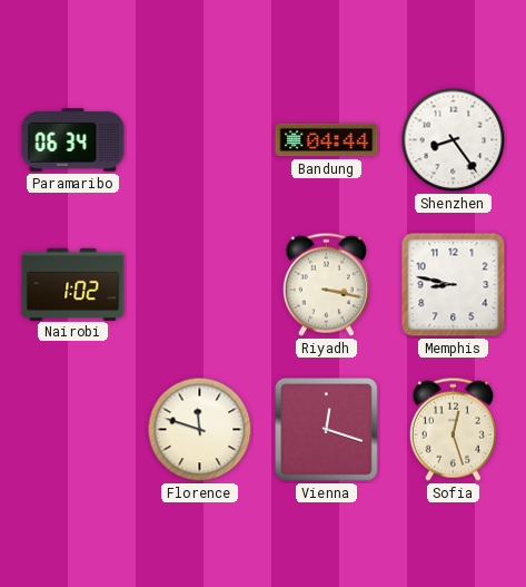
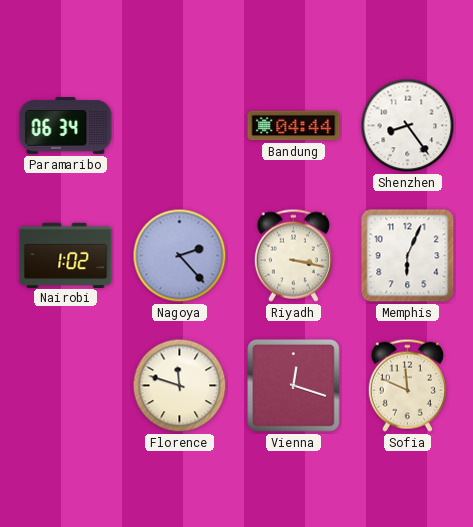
Nagoya: none -> 2:23 (180, 256)
Memphis: 8:47 -> 6:04 (408, 256)
Sofia: 12:27 -> 11:49 (407, 385)
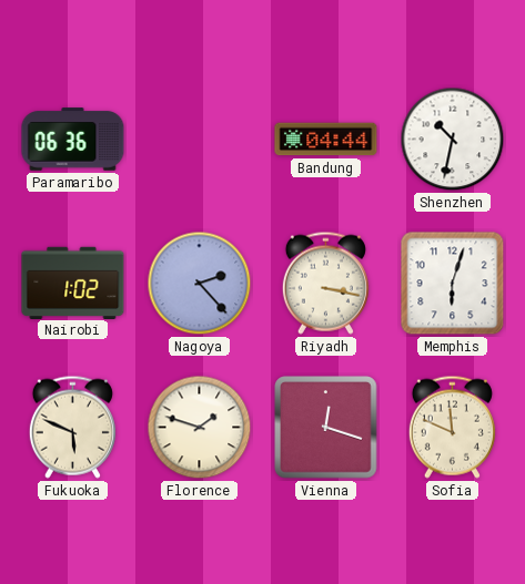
Paramaribo: 06:34 -> 06:36 (73, 140)
Shenzhen: 8:24 -> 10:32 (453, 140)
Memphis: 6:04 -> 6:03 (453, 284)
Fukuoka: none -> 5:49 (72, 427)
Florence: 11:48 -> 1:48 (200, 428)
